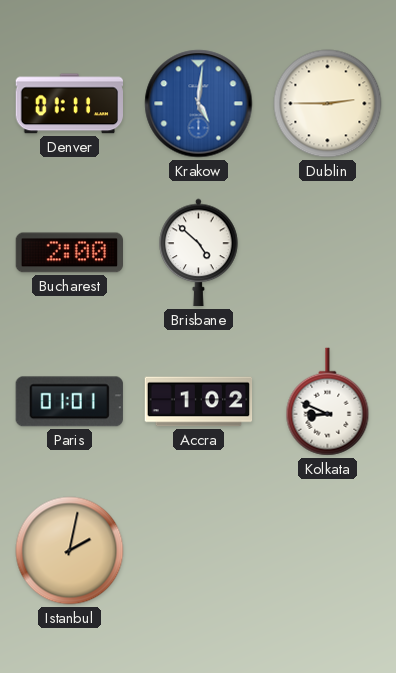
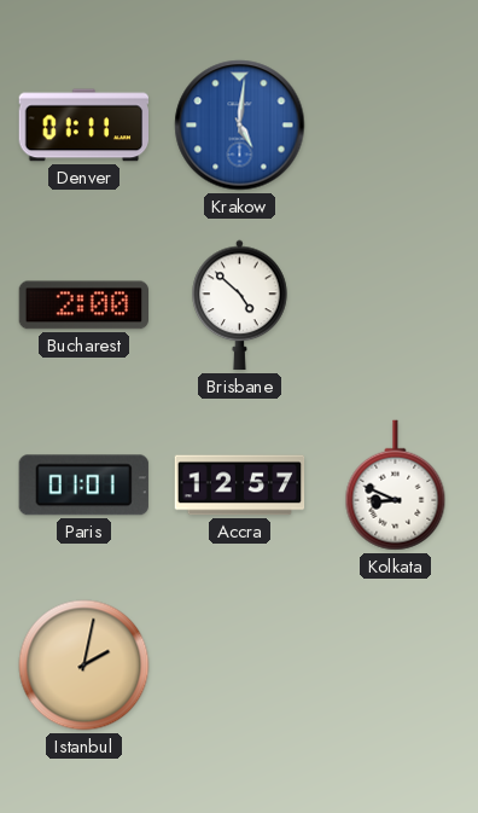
Dublin: 2:45 -> none (328, 104)
Accra: 1:02 -> 12:57 (240, 486)
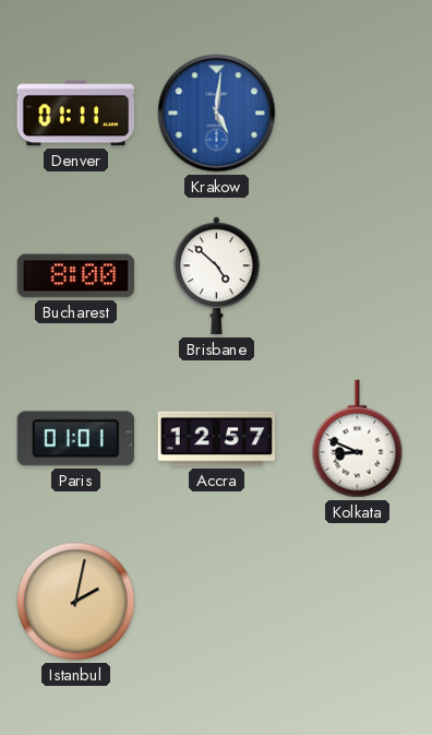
Bucharest: 2:00 -> 8:00 (76, 276)
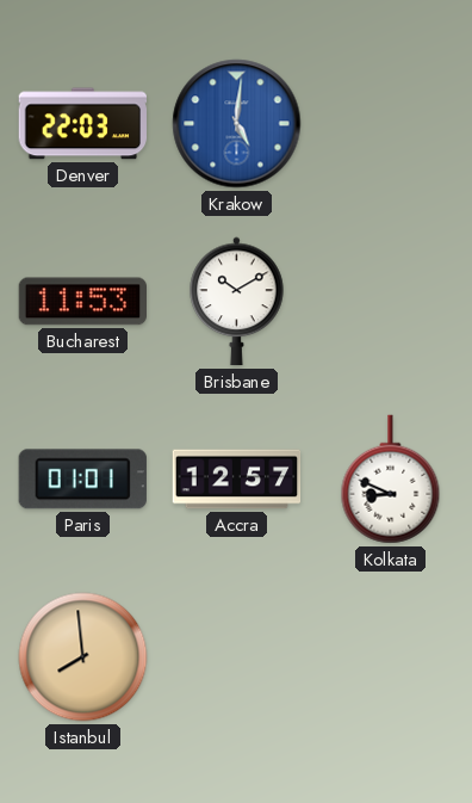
Denver: 01:11 -> 22:03 (82, 124)
Bucharest: 8:00 -> 11:53 (83, 302)
Brisbane: 4:52 -> 10:10 (237, 302)
Istanbul: 2:02 -> 7:59 (83, 657)
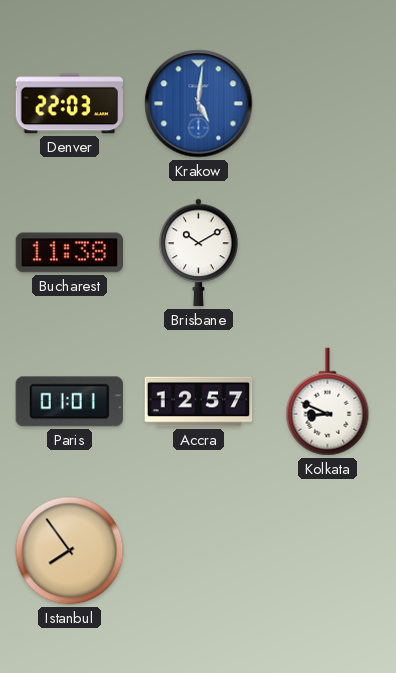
Bucharest: 11:53 -> 11:38 (70, 253)
Istanbul: 7:59 -> 7:54 (70, 551)
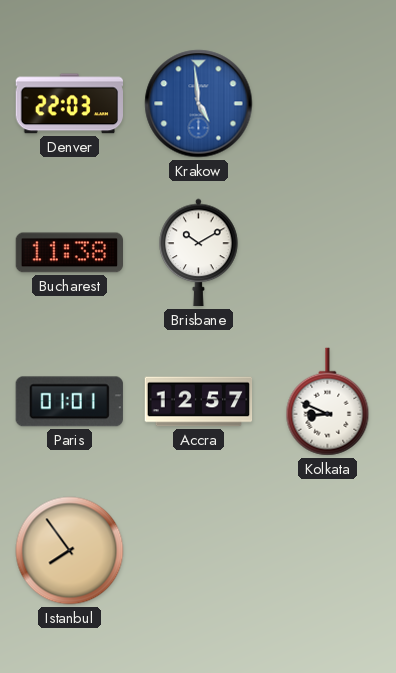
Krakow: 5:01 -> 4:59 (199, 104)
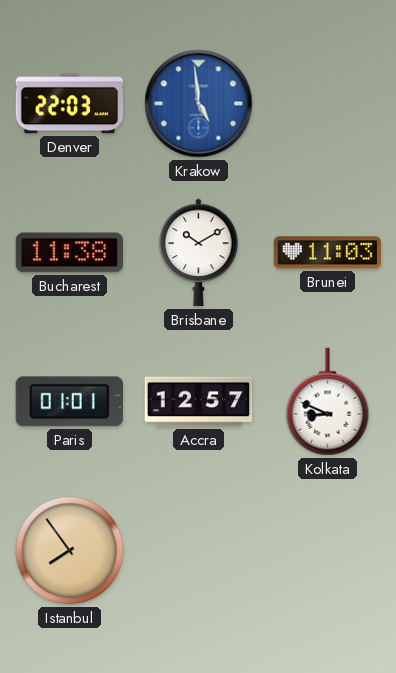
Brunei: none -> 11:03 (328, 253)
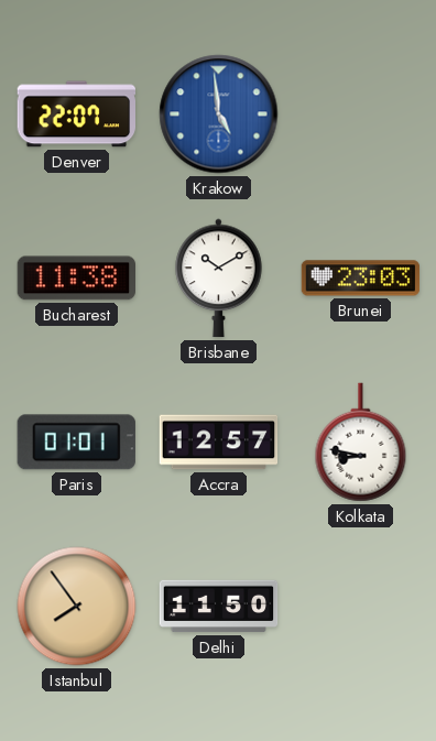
Denver: 22:03 -> 22:07 (76, 115)
Brunei: 11:03 -> 23:03 (361, 279)
Kolkata: 8:49 -> 8:47 (361, 443)
Delhi: none -> 11:50 (219, 607)
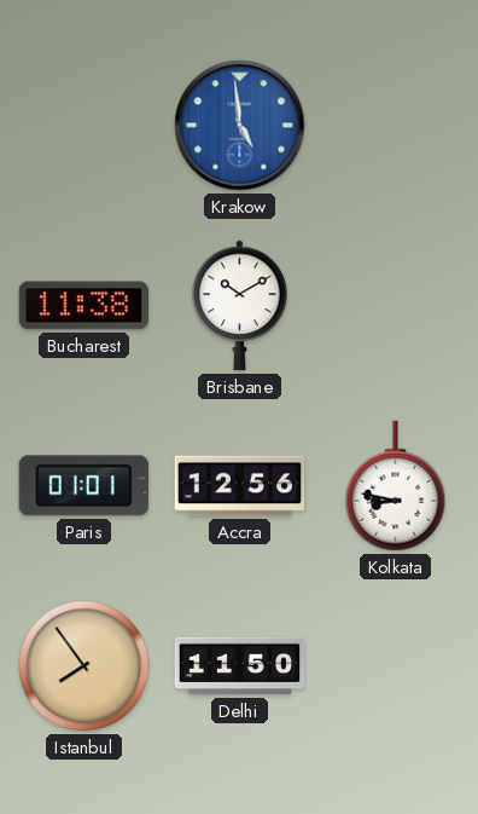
Denver: 22:07 -> none (76, 115)
Brunei: 23:03 -> none (361, 279)
Accra: 12:57 -> 12:56 (240, 486)
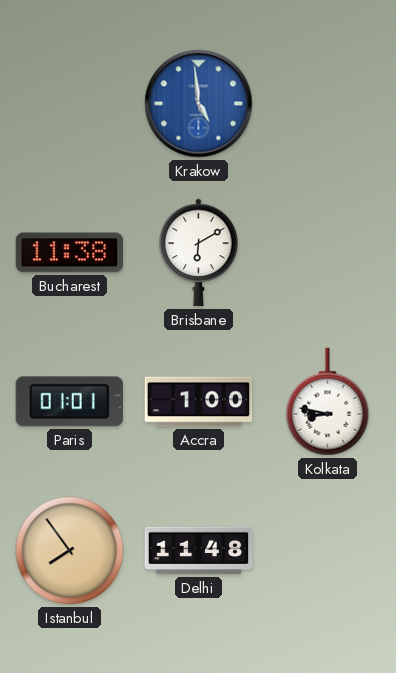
Brisbane: 10:10 -> 6:10 (199, 253)
Accra: 12:56 -> 1:00 (199, 402)
Delhi: 11:50 -> 11:48 (199, 551)
